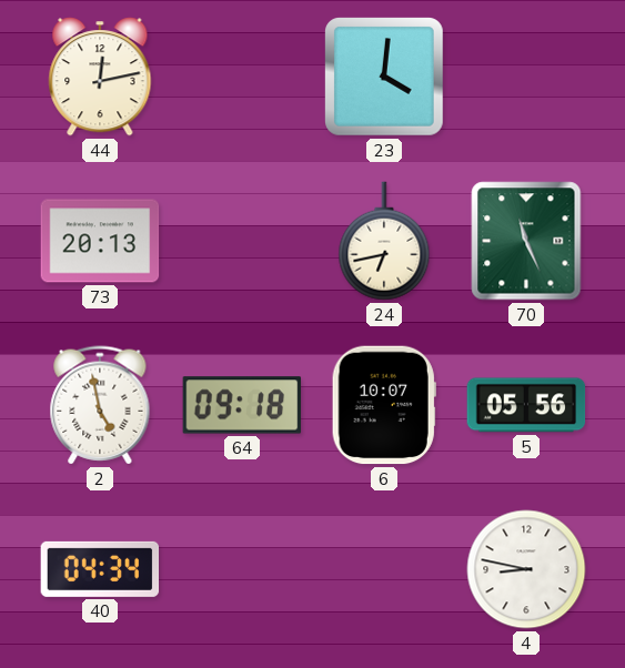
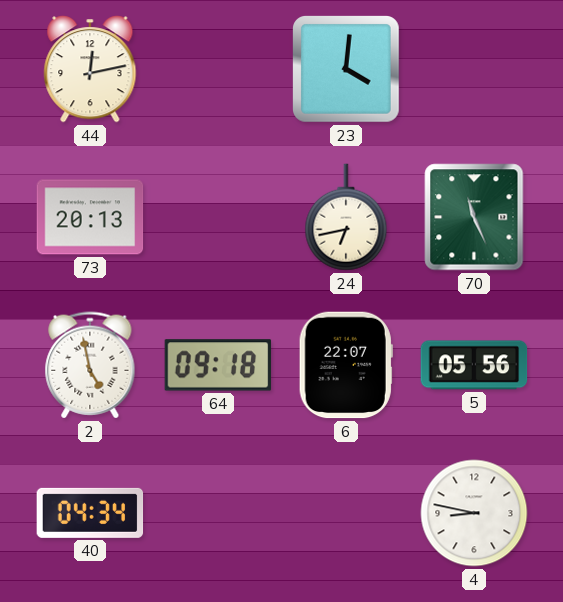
6: 10:07 -> 22:07 (346, 365)
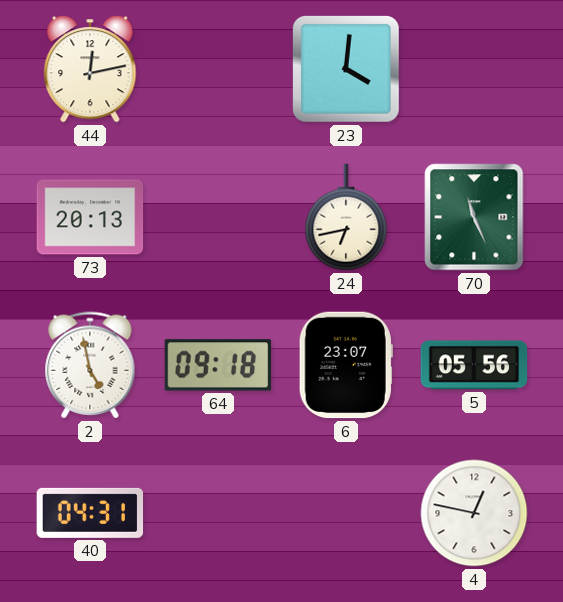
6: 22:07 -> 23:07 (346, 365)
40: 04:34 -> 04:31 (90, 513)
4: 8:47 -> 12:47 (474, 513)
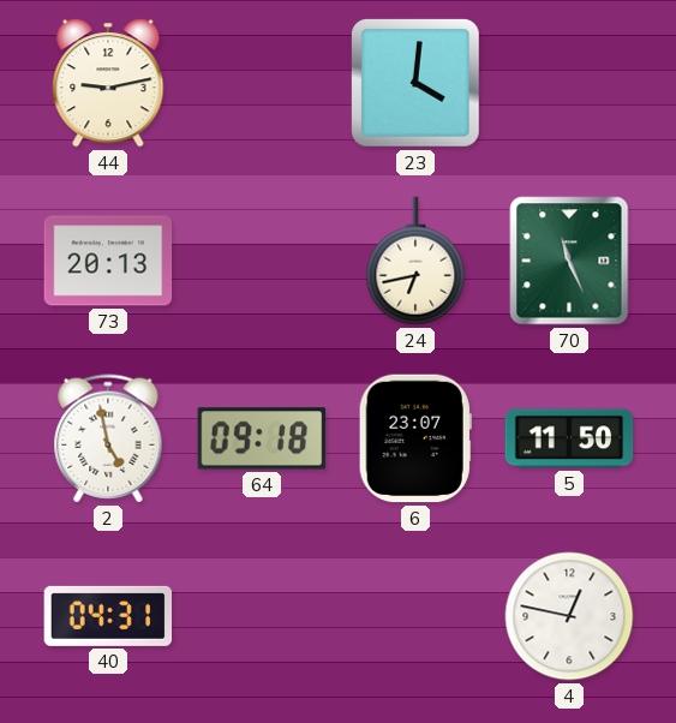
44: 12:13 -> 9:13 (108, 83)
5: 05:56 -> 11:50 (569, 438)
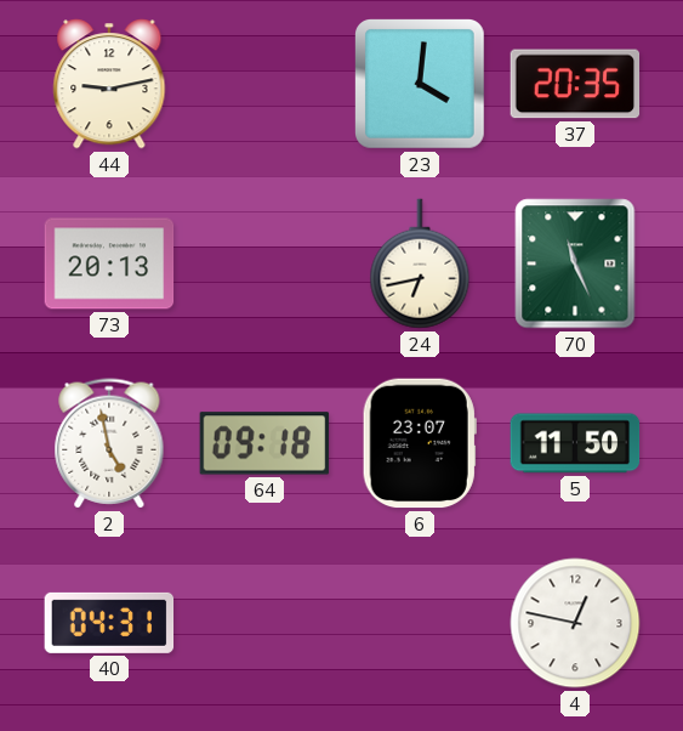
37: none -> 20:35 (575, 84)
